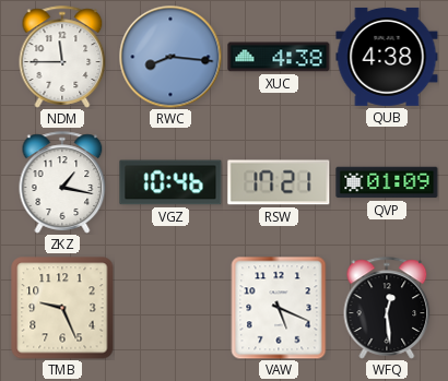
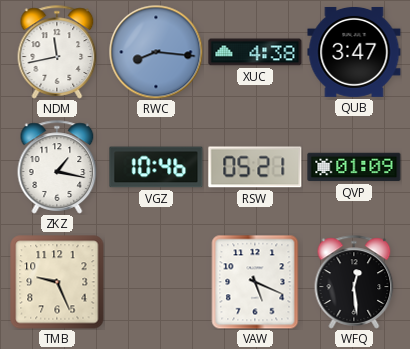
NDM: 11:45 -> 11:43 (57, 52)
QUB: 4:38 -> 3:47 (354, 52)
RSW: 17:21 -> 05:21 (255, 167)
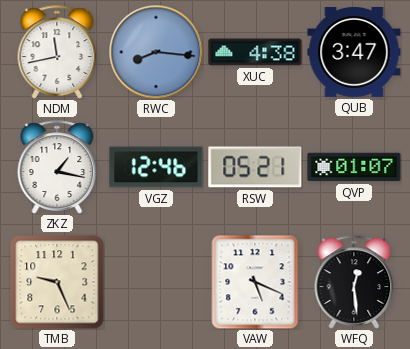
VGZ: 10:46 -> 12:46 (156, 167)
QVP: 01:09 -> 01:07 (354, 167)
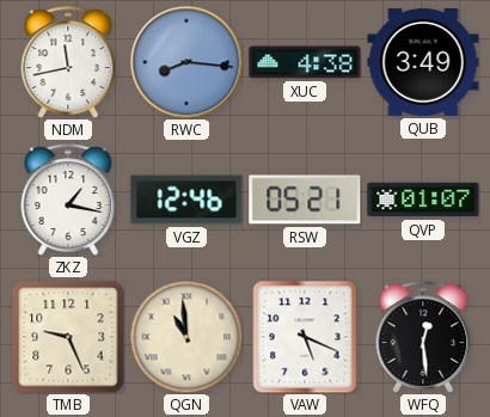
QUB: 3:47 -> 3:49 (423, 62)
QGN: none -> 10:59 (186, 337)
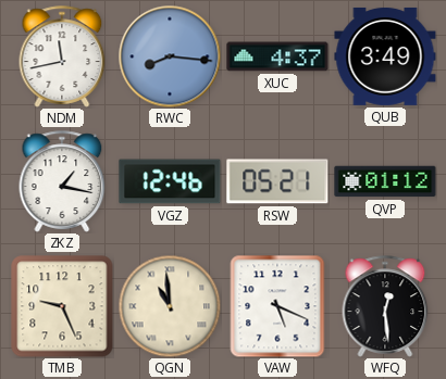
XUC: 4:38 -> 4:37 (277, 56)
QVP: 01:07 -> 01:12 (385, 181)
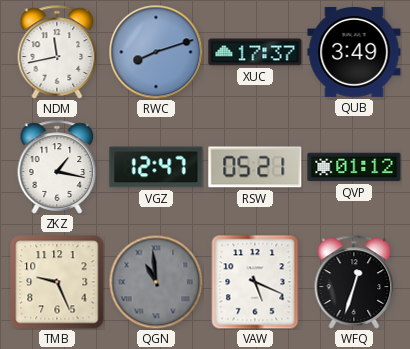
RWC: 8:16 -> 8:12 (156, 52)
XUC: 4:37 -> 17:37 (255, 52)
VGZ: 12:46 -> 12:47 (156, 167)
QGN dial: cream -> grey (156, 282)
WFQ: 12:29 -> 12:33 (354, 282)
